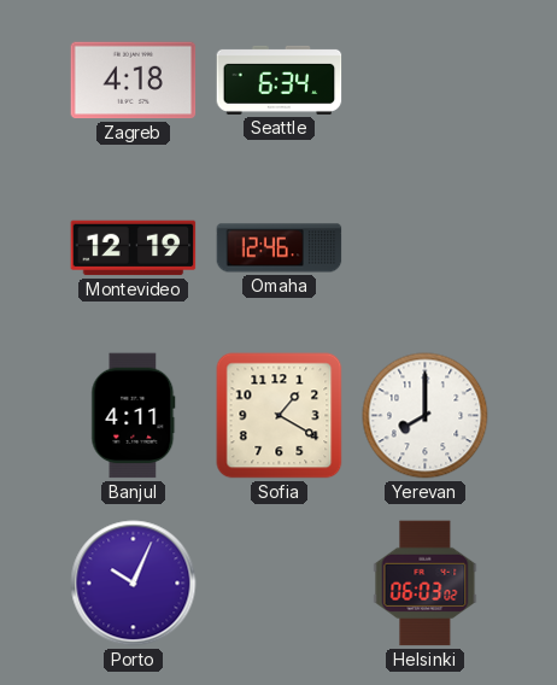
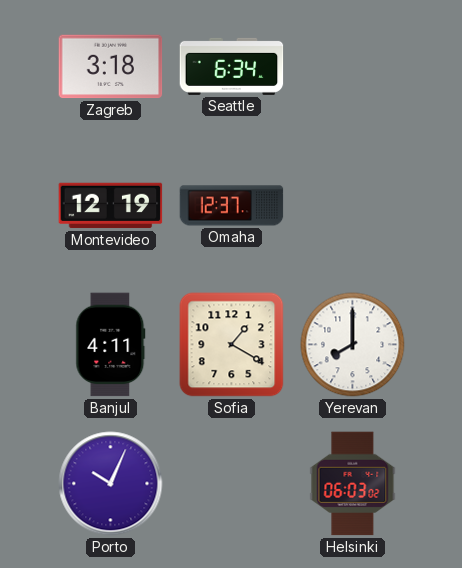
Zagreb: 4:18 -> 3:18 (111, 67)
Omaha: 12:46 -> 12:37 (232, 206)
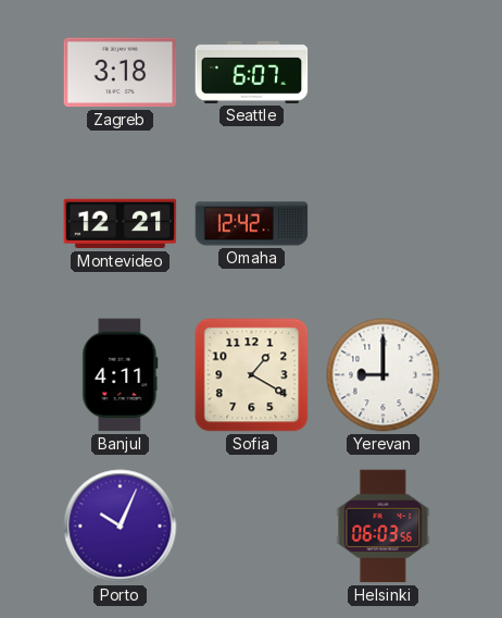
Seattle: 6:34 -> 6:07 (252, 72)
Montevideo: 12:19 -> 12:21 (121, 224)
Omaha: 12:37 -> 12:42 (252, 224)
Yerevan: 8:00 -> 9:00 (384, 375)
Helsinki: 06:03:02 -> 06:03:56 (384, 527)
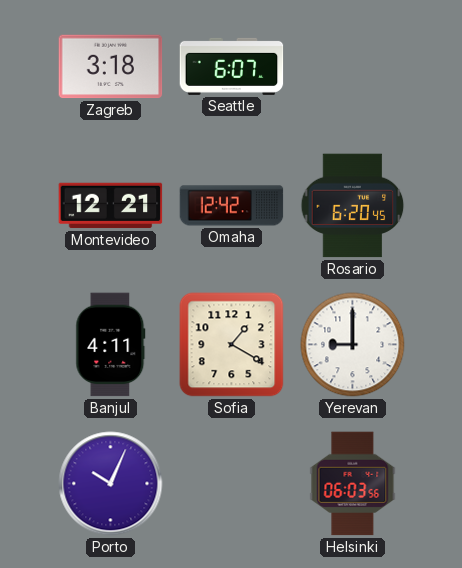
Rosario: none -> 6:20 (353, 206)
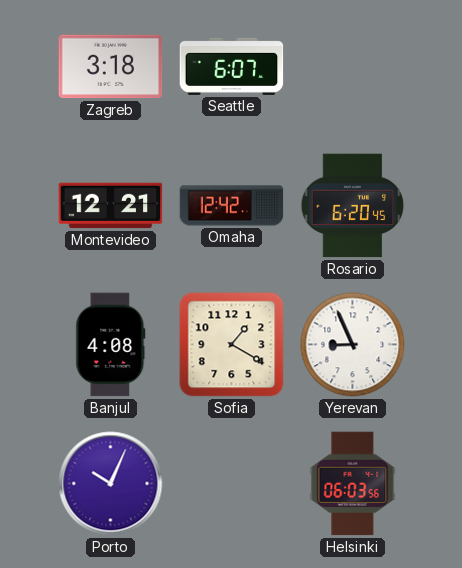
Banjul: 4:11 -> 4:08 (111, 345)
Yerevan: 9:00 -> 8:56 (353, 345)
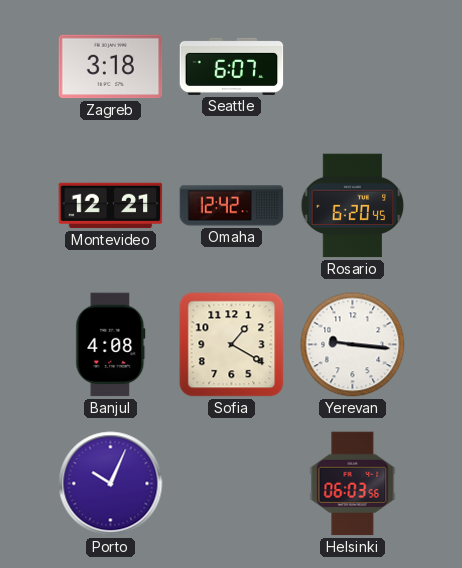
Yerevan: 8:56 -> 9:16 (353, 345)
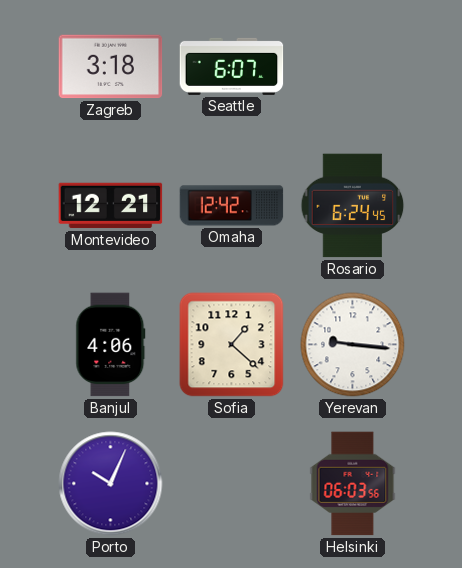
Rosario: 6:20 -> 6:24 (353, 206)
Banjul: 4:08 -> 4:06 (111, 345)
Sofia: 1:20 -> 1:22 (232, 345)
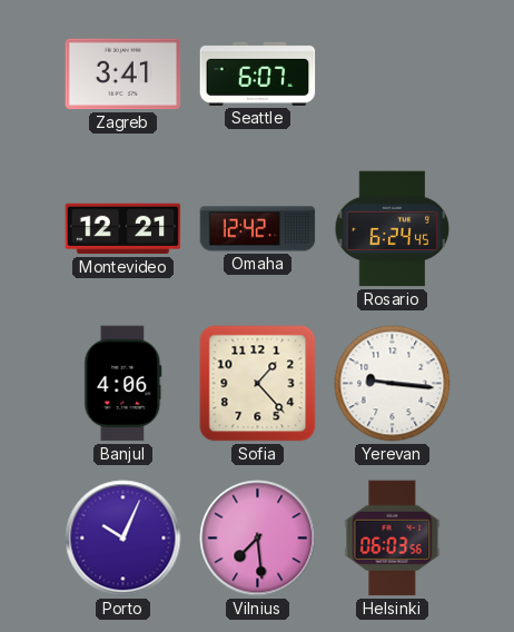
Zagreb: 3:18 -> 3:41 (123, 75)
Sofia: 1:22 -> 1:23 (258, 384)
Vilnius: none -> 7:29 (258, 539)
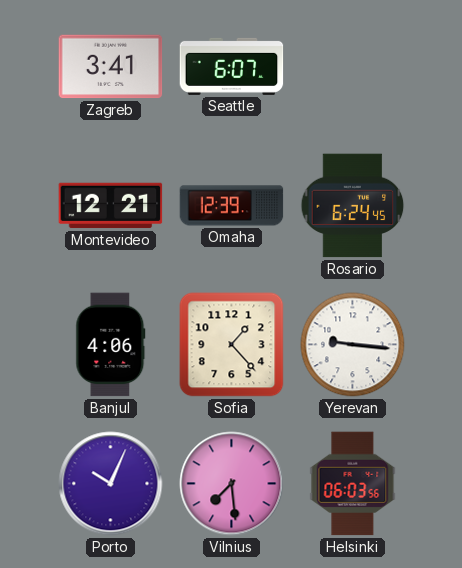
Omaha: 12:42 -> 12:39 (232, 206)
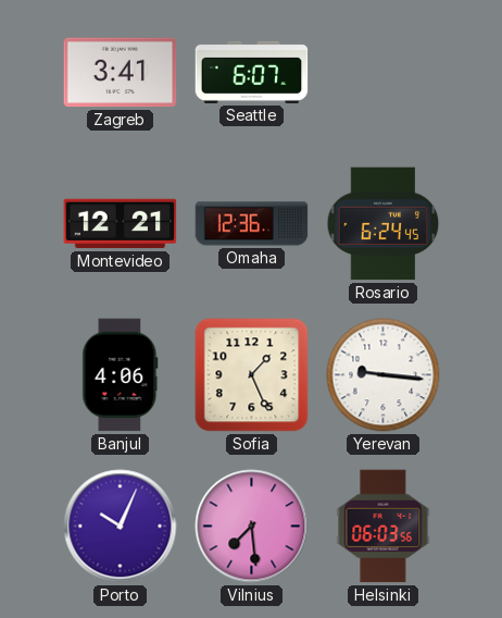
Omaha: 12:39 -> 12:36 (252, 224)
Sofia: 1:23 -> 1:26 (252, 375)
